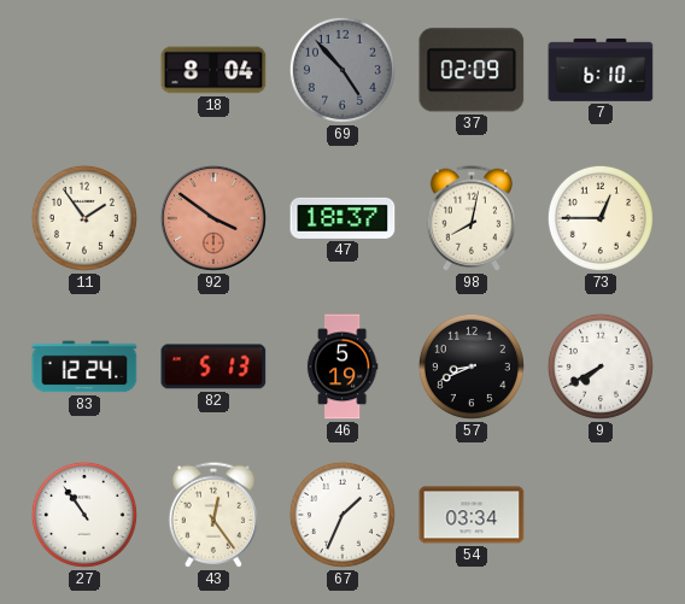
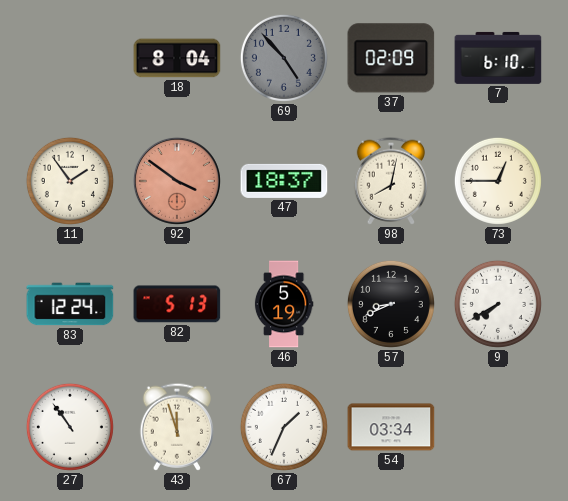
43: 12:24 -> 11:57 (176, 427)
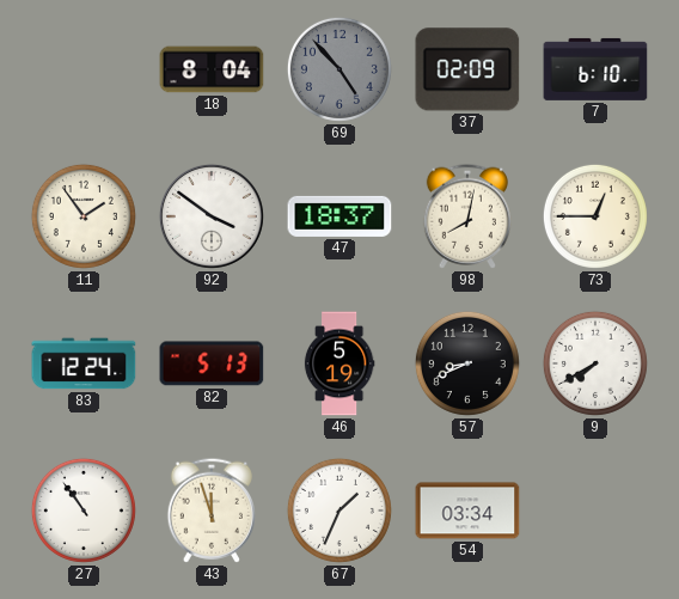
92 dial: salmon -> white (212, 216)
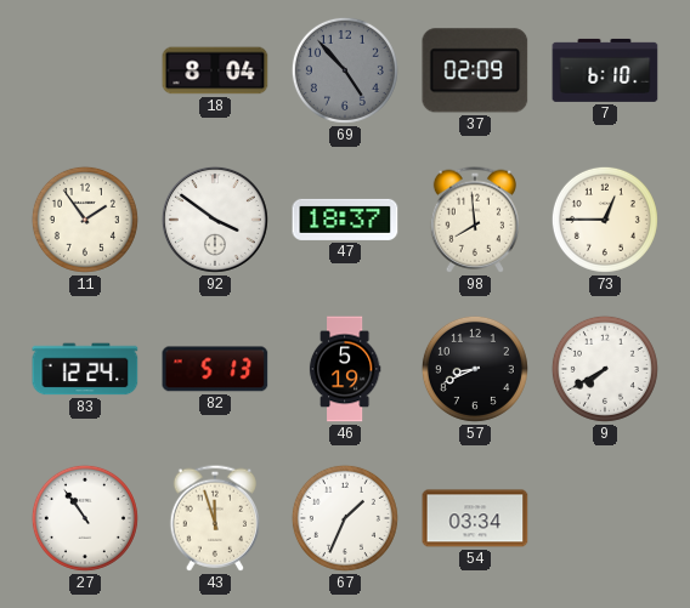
98: 8:02 -> 7:59 (474, 220)
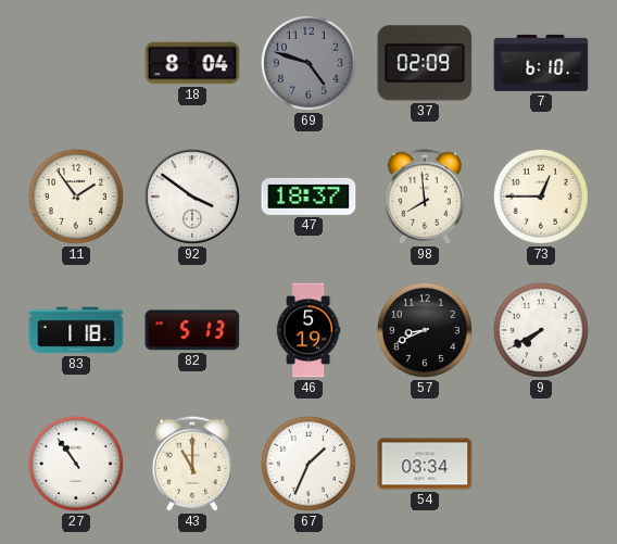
69: 4:53 -> 4:48 (308, 63)
83: 12:24 -> 1:18 (76, 330)
43: 11:57 -> 11:00 (191, 464)
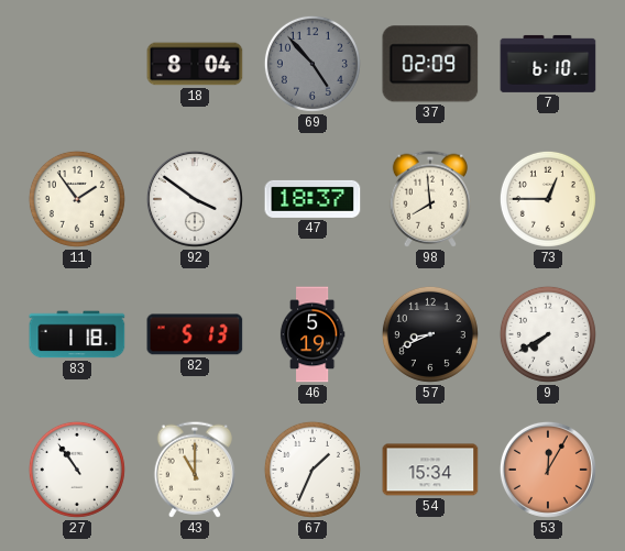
69: 4:48 -> 4:53 (312, 64)
54: 03:34 -> 15:34 (430, 470)
53: none -> 12:05 (548, 470)
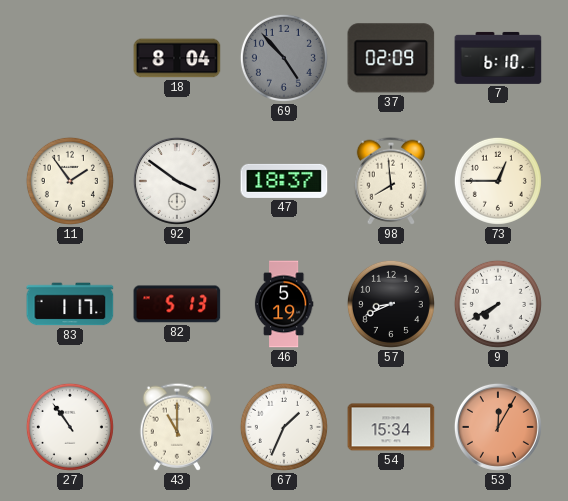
83: 1:18 -> 1:17 (70, 304)
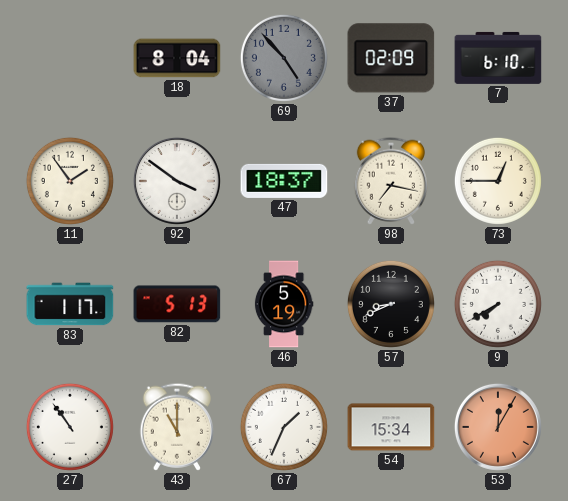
98: 7:59 -> 7:17 (390, 181)
